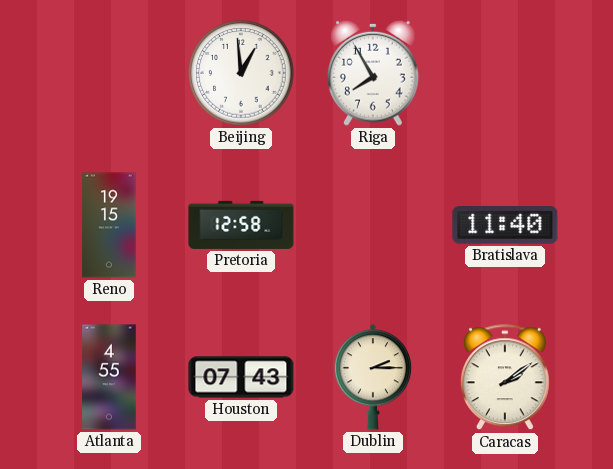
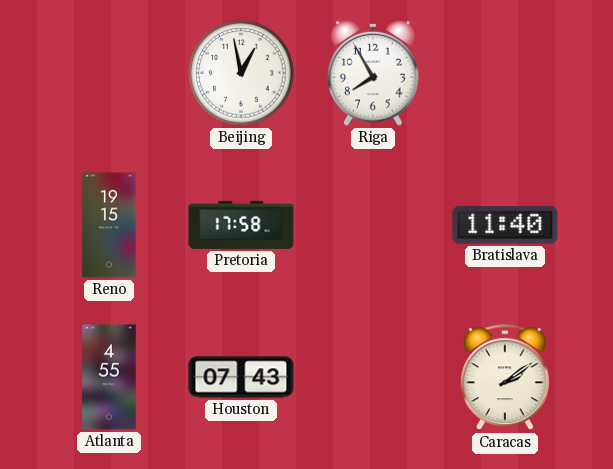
Beijing: 12:59 -> 12:58 (241, 73)
Pretoria: 12:58 -> 17:58 (241, 225)
Dublin: 2:15 -> none (372, 377)
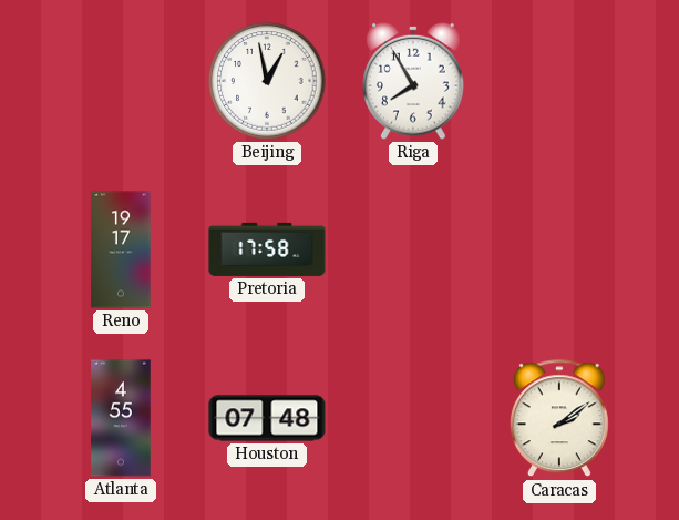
Reno: 19:15 -> 19:17 (121, 249)
Bratislava: 11:40 -> none (505, 225)
Houston: 07:43 -> 07:48 (267, 418)
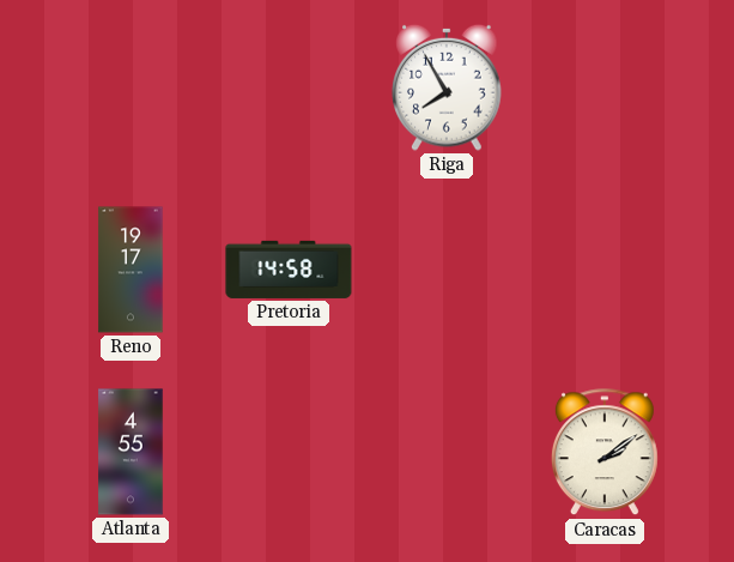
Beijing: 12:58 -> none (267, 81)
Pretoria: 17:58 -> 14:58 (289, 270)
Houston: 07:48 -> none (267, 418)
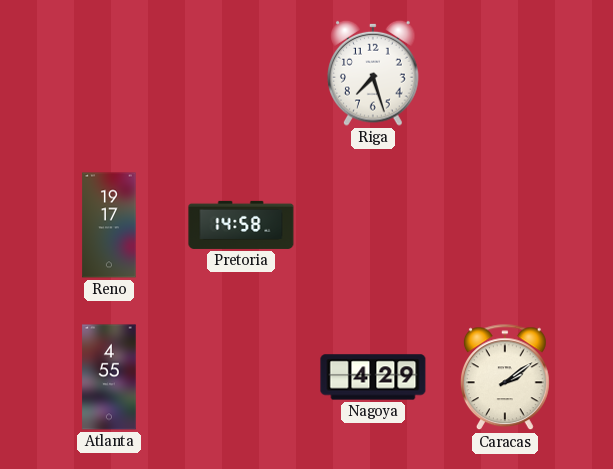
Riga: 7:55 -> 7:27 (373, 73)
Nagoya: none -> 4:29 (373, 377)
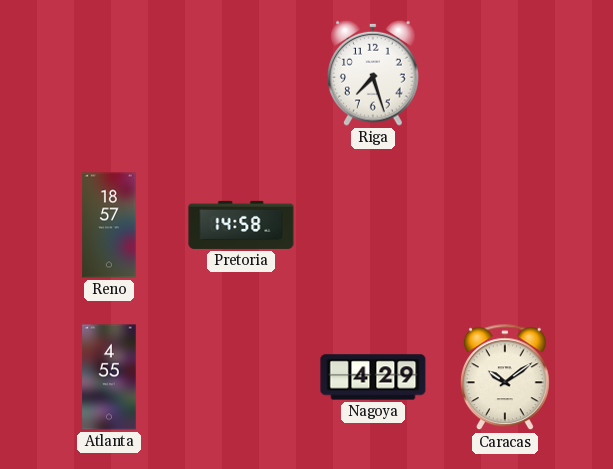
Reno: 19:17 -> 18:57 (109, 225)
Caracas: 2:09 -> 10:09 (505, 378)
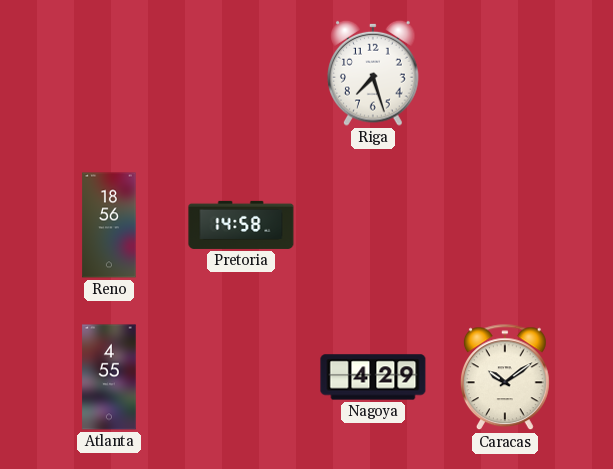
Reno: 18:57 -> 18:56 (109, 225)
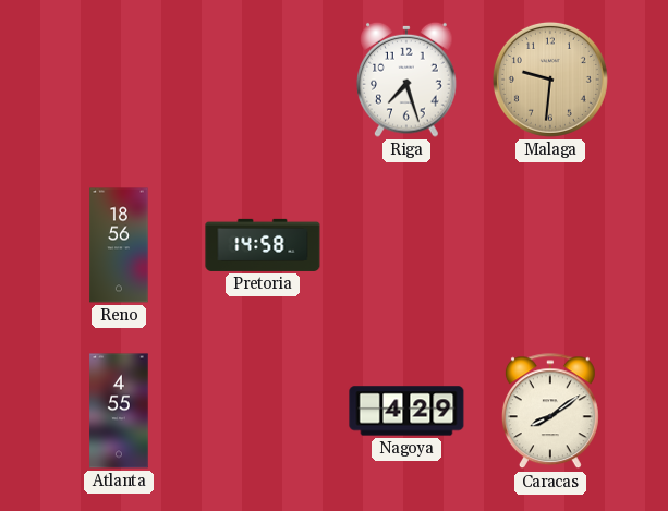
Malaga: none -> 9:31 (550, 80)
Caracas: 10:09 -> 8:09 (550, 412)
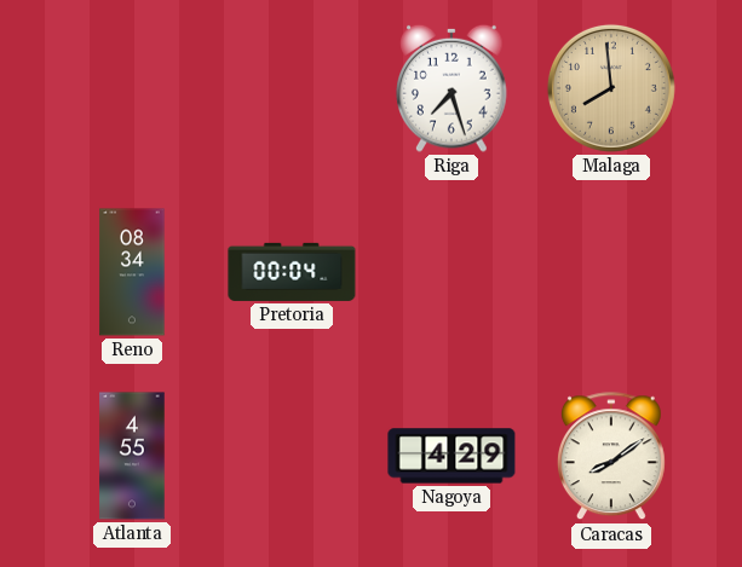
Malaga: 9:31 -> 7:59 (611, 88)
Reno: 18:56 -> 08:34 (132, 272)
Pretoria: 14:58 -> 00:04 (292, 272)
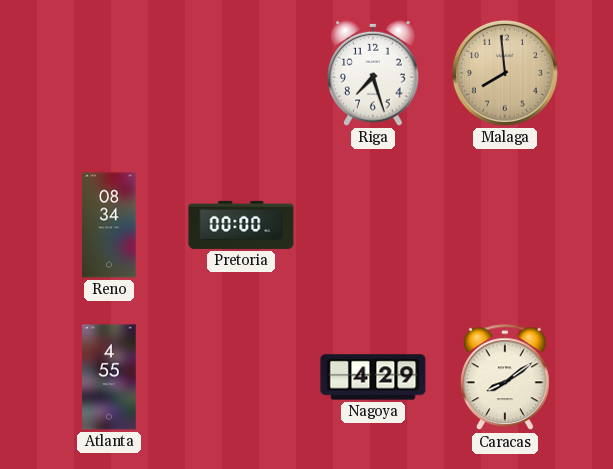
Pretoria: 00:04 -> 00:00 (241, 225)
